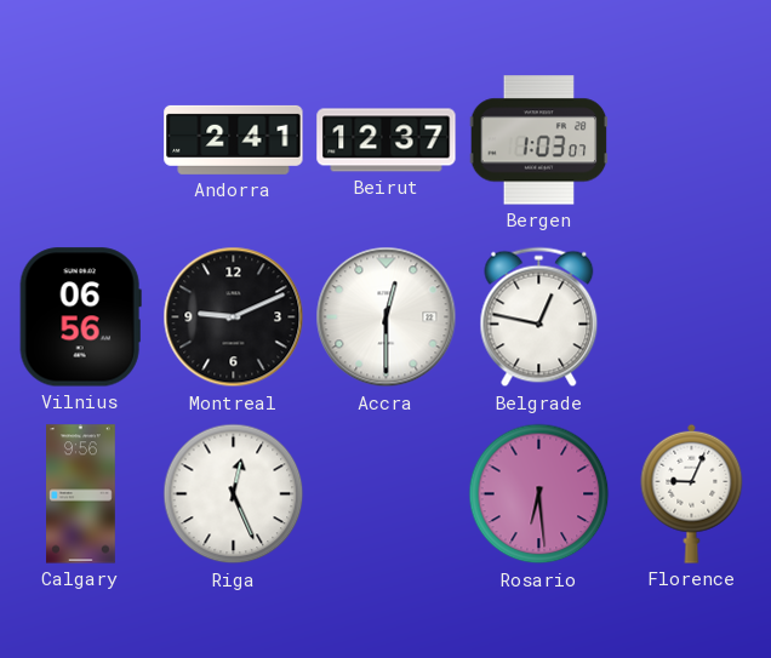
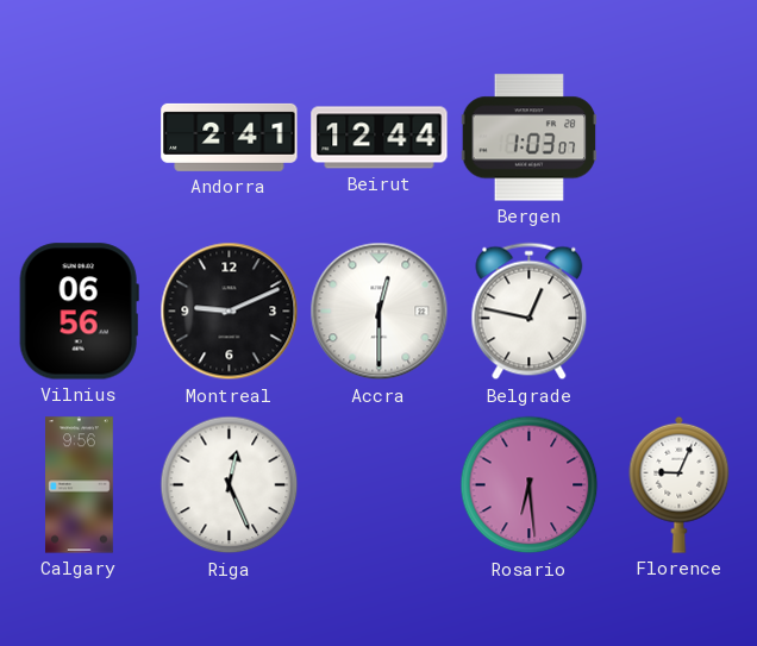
Beirut: 12:37 -> 12:44 (380, 138)
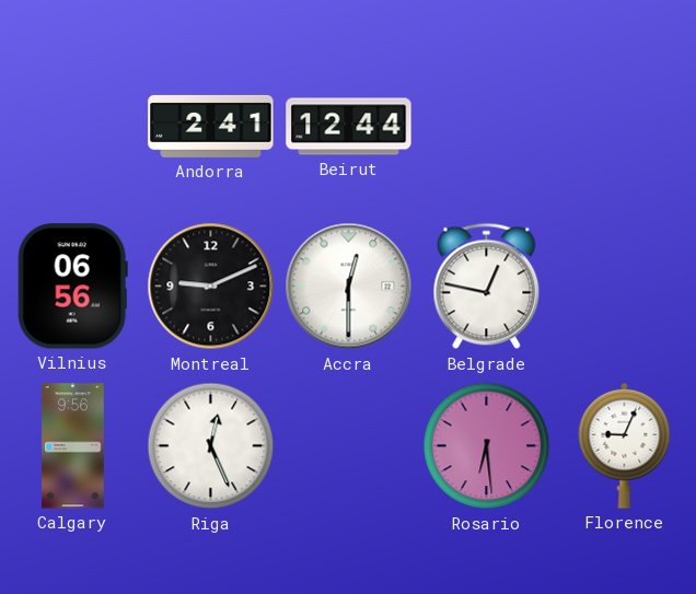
Bergen: 1:03 -> none (530, 138)
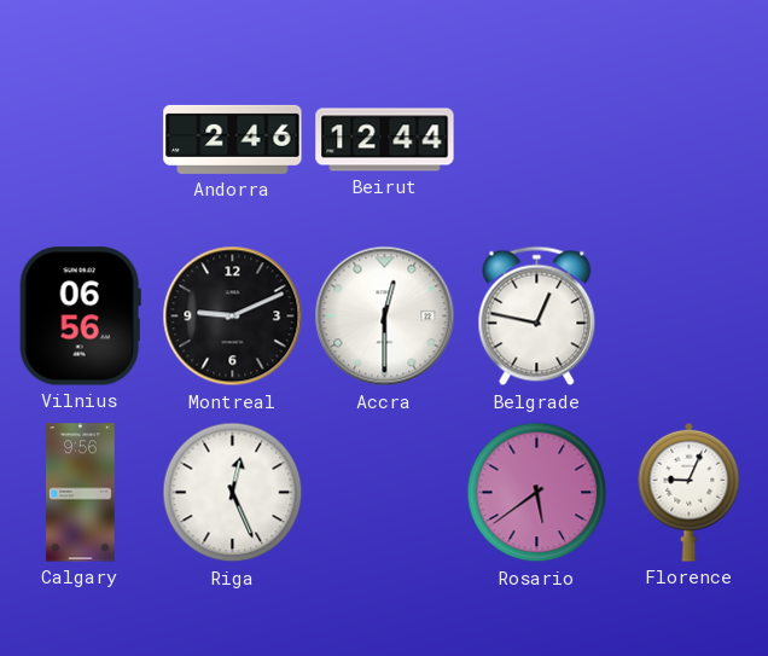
Andorra: 2:41 -> 2:46 (233, 139)
Rosario: 6:29 -> 5:39 (537, 493)
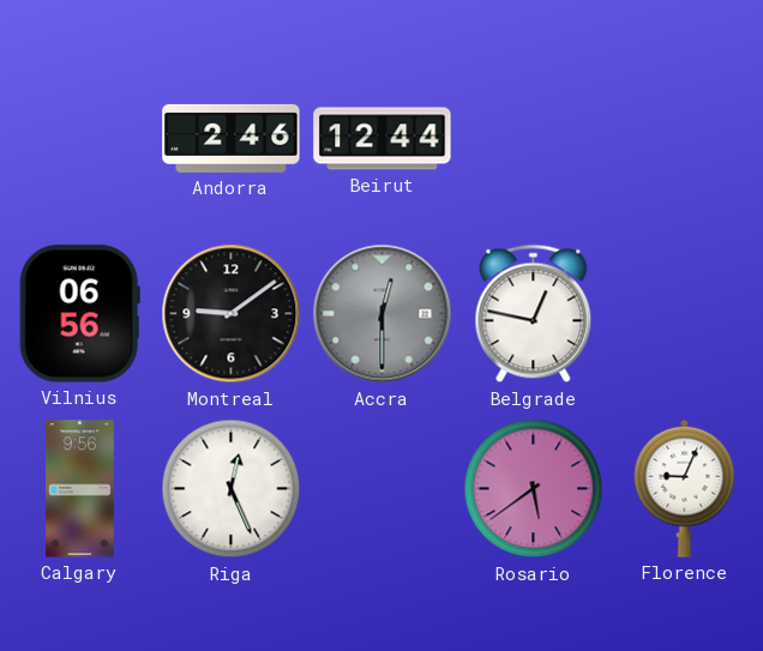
Montreal: 9:11 -> 9:09 (232, 314)
Accra dial: white -> grey (383, 314)
